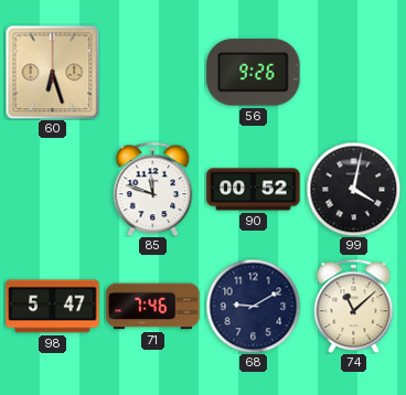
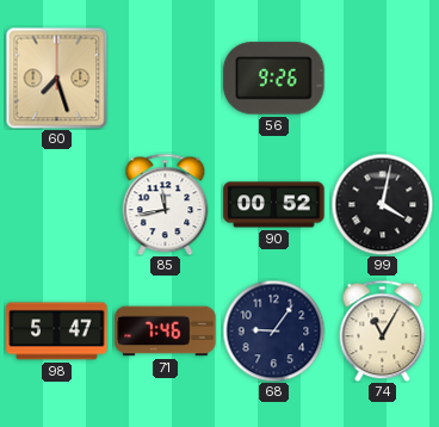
60: 6:27 -> 7:27 (56, 78)
85: 11:48 -> 11:43 (166, 204)
68: 9:10 -> 9:06 (273, 330)
74: 11:08 -> 11:05 (383, 330)
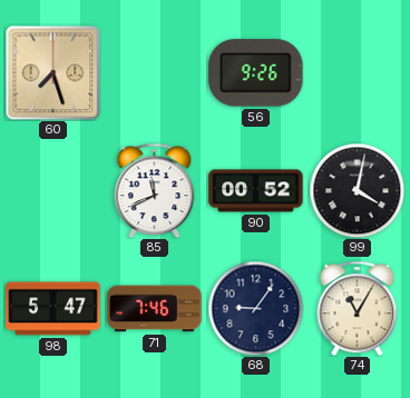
85: 11:43 -> 11:41 (155, 190)
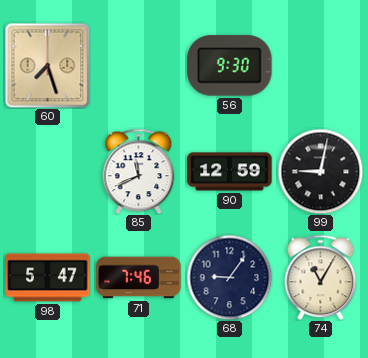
56: 9:26 -> 9:30 (230, 66)
90: 00:52 -> 12:59 (230, 172)
99: 4:02 -> 9:02 (320, 171)
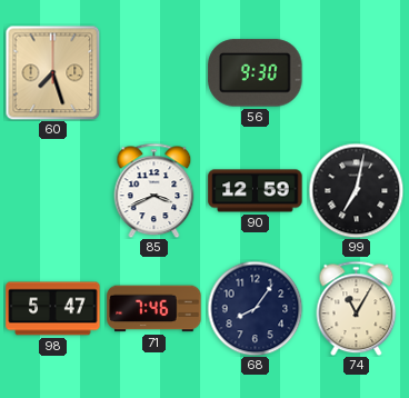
85: 11:41 -> 3:41 (154, 190)
99: 9:02 -> 7:02 (356, 190)
68: 9:06 -> 8:06 (255, 308)
